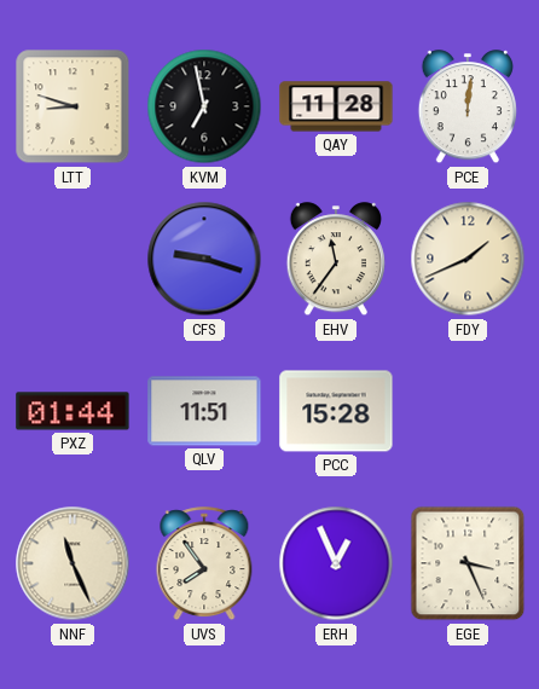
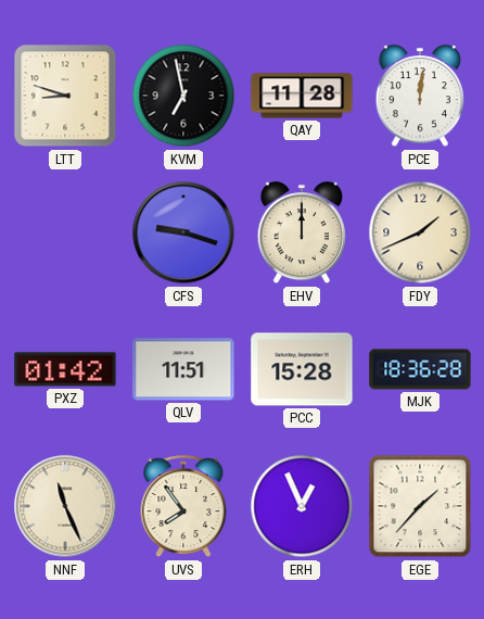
EHV: 11:36 -> 12:00 (302, 233)
PXZ: 01:44 -> 01:42 (65, 369)
MJK: none -> 18:36 (420, 369)
EGE: 3:26 -> 1:37 (420, 506)
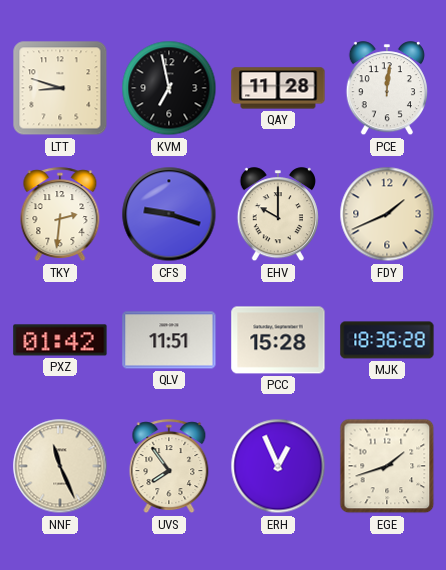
TKY: none -> 2:31 (60, 215)
EHV: 12:00 -> 10:00 (278, 215)
EGE: 1:37 -> 1:42 (387, 466)
